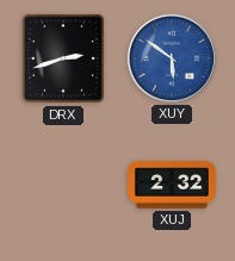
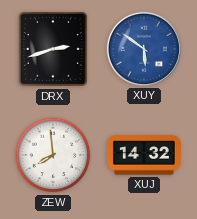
ZEW: none -> 7:59 (53, 155)
XUJ: 2:32 -> 14:32 (145, 155)
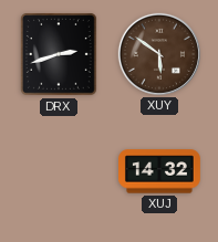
XUY dial: blue -> brown (159, 54)
ZEW: 7:59 -> none (53, 155)
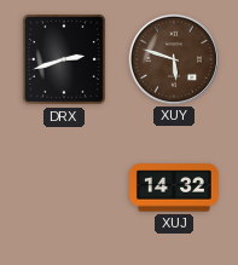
XUY: 5:51 -> 5:48 (174, 59)
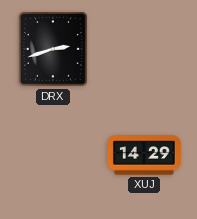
XUY: 5:48 -> none (174, 59)
XUJ: 14:32 -> 14:29 (145, 155)
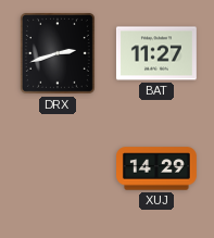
BAT: none -> 11:27 (156, 53)
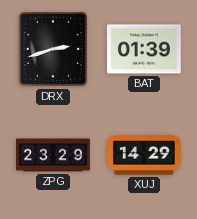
BAT: 11:27 -> 01:39 (144, 49)
ZPG: none -> 23:29 (54, 155)
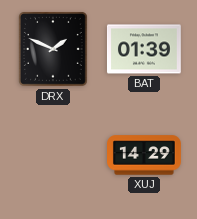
DRX: 2:42 -> 1:49 (54, 50)
ZPG: 23:29 -> none (54, 155)
